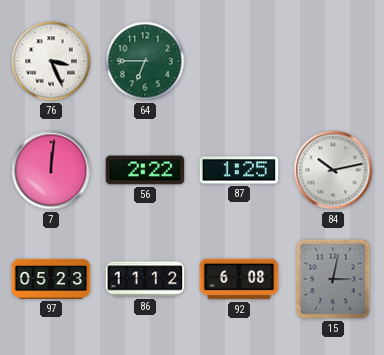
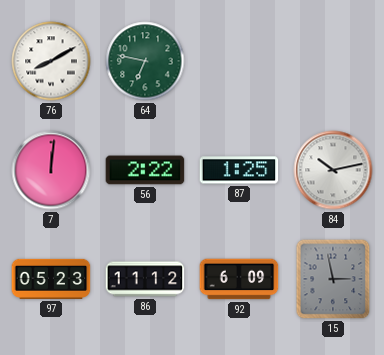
76: 3:26 -> 8:10 (51, 61)
64: 6:45 -> 6:47 (145, 61)
92: 6:08 -> 6:09 (239, 279)
15: 3:02 -> 2:58 (333, 279)
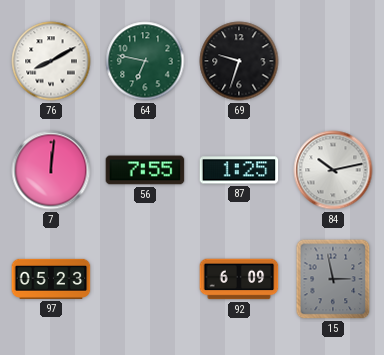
69: none -> 9:33 (239, 61)
56: 2:22 -> 7:55 (145, 170)
86: 11:12 -> none (145, 279)
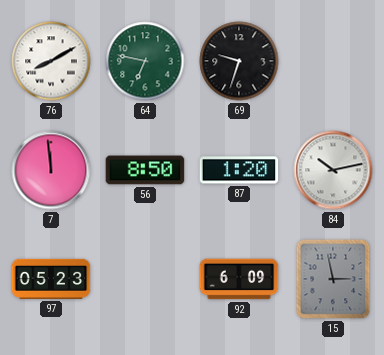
7: 12:01 -> 11:59 (51, 170)
56: 7:55 -> 8:50 (145, 170)
87: 1:25 -> 1:20 (239, 170)
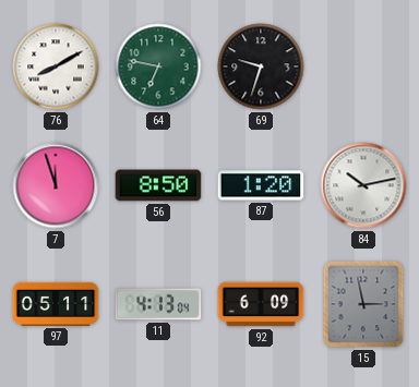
7: 11:59 -> 11:57 (56, 185)
97: 05:23 -> 05:11 (56, 304)
11: none -> 4:13 (158, 304)
